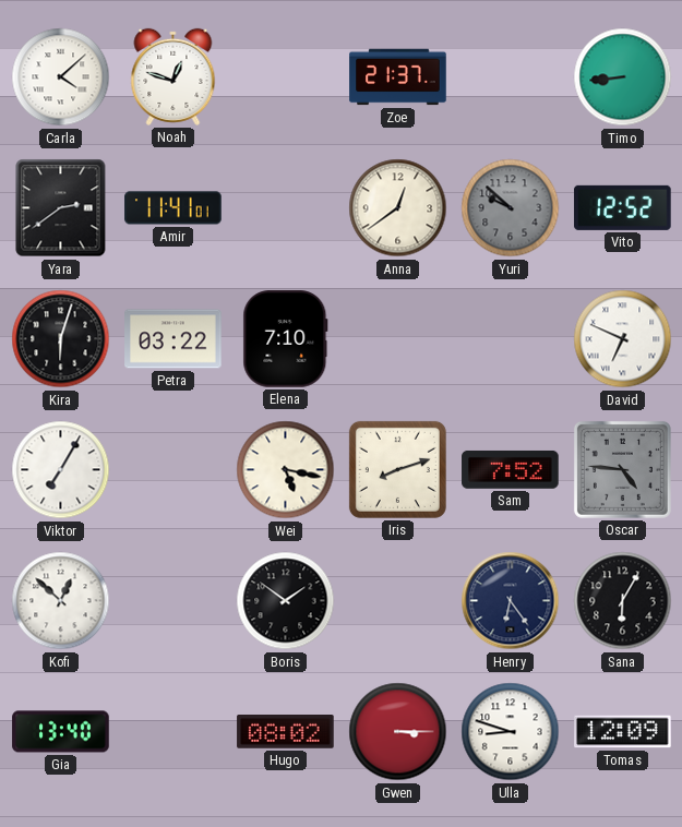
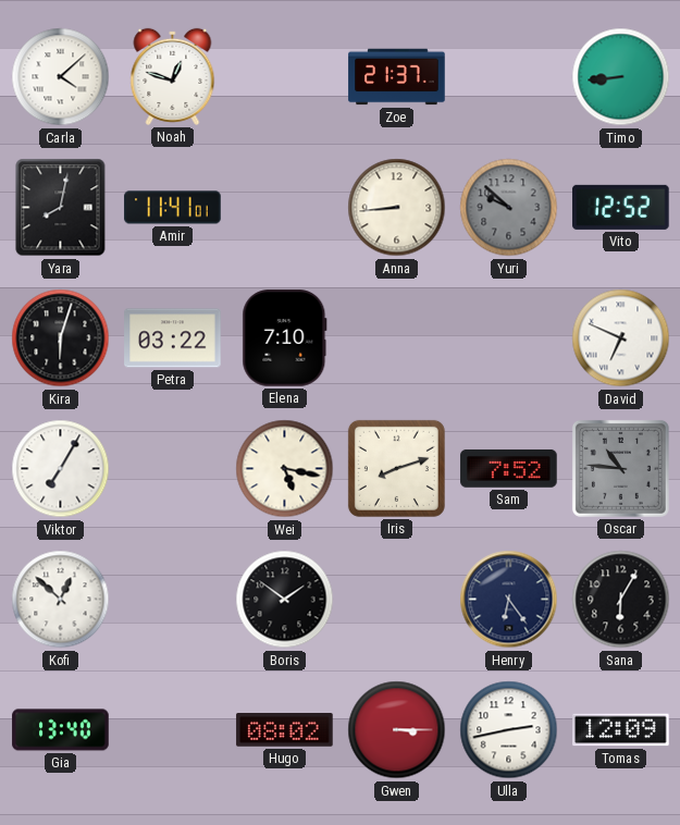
Yara: 2:39 -> 8:02 (61, 208)
Anna: 12:39 -> 8:44 (397, 208)
Oscar: 4:46 -> 10:46 (620, 468)
Ulla: 8:48 -> 2:43 (509, 730)
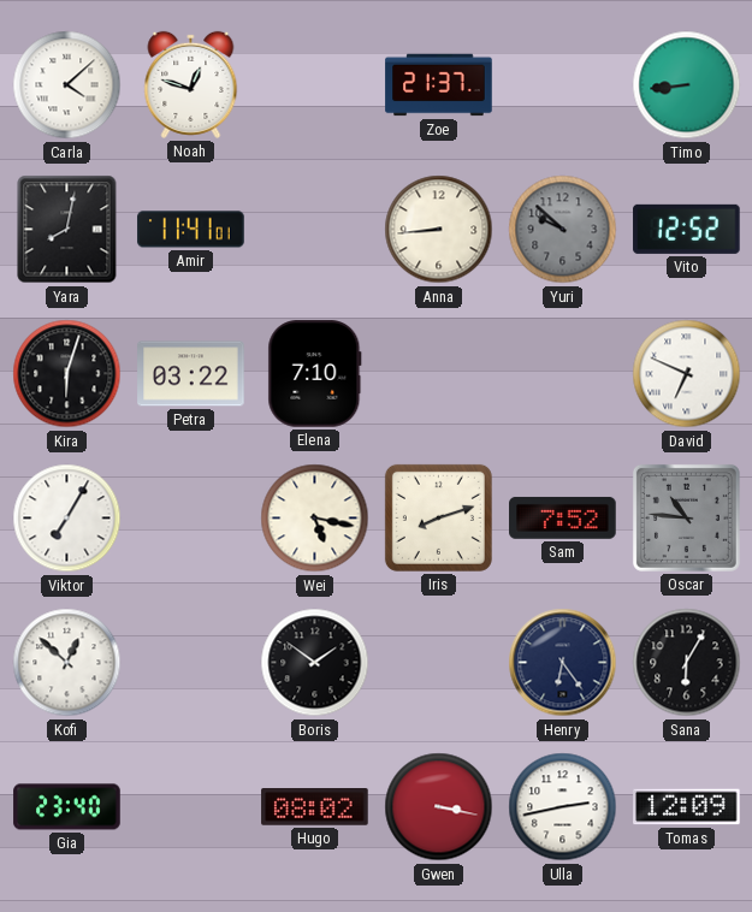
Gia: 13:40 -> 23:40 (67, 807)
Gwen: 3:15 -> 3:17 (439, 807)
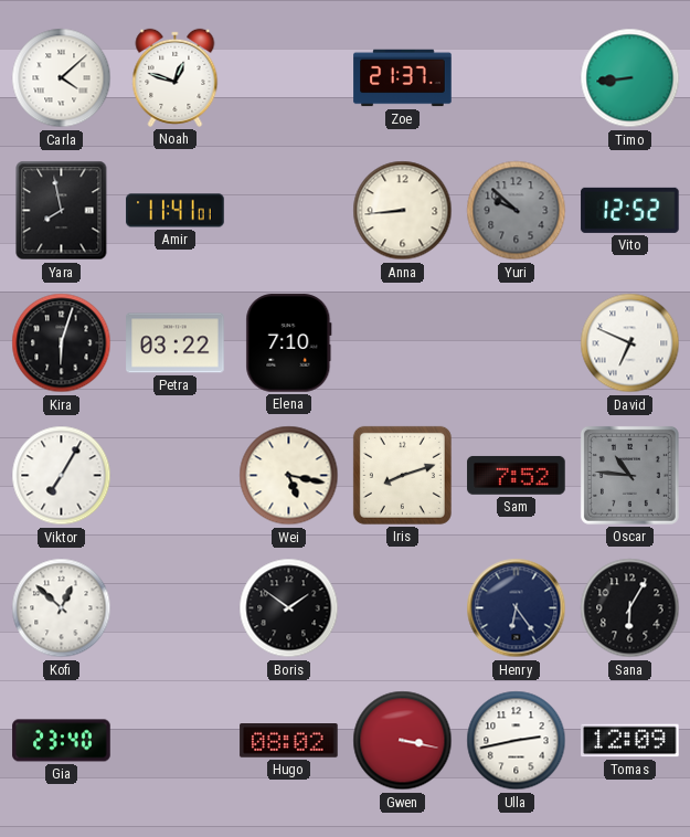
Yara: 8:02 -> 7:58 (62, 211)
